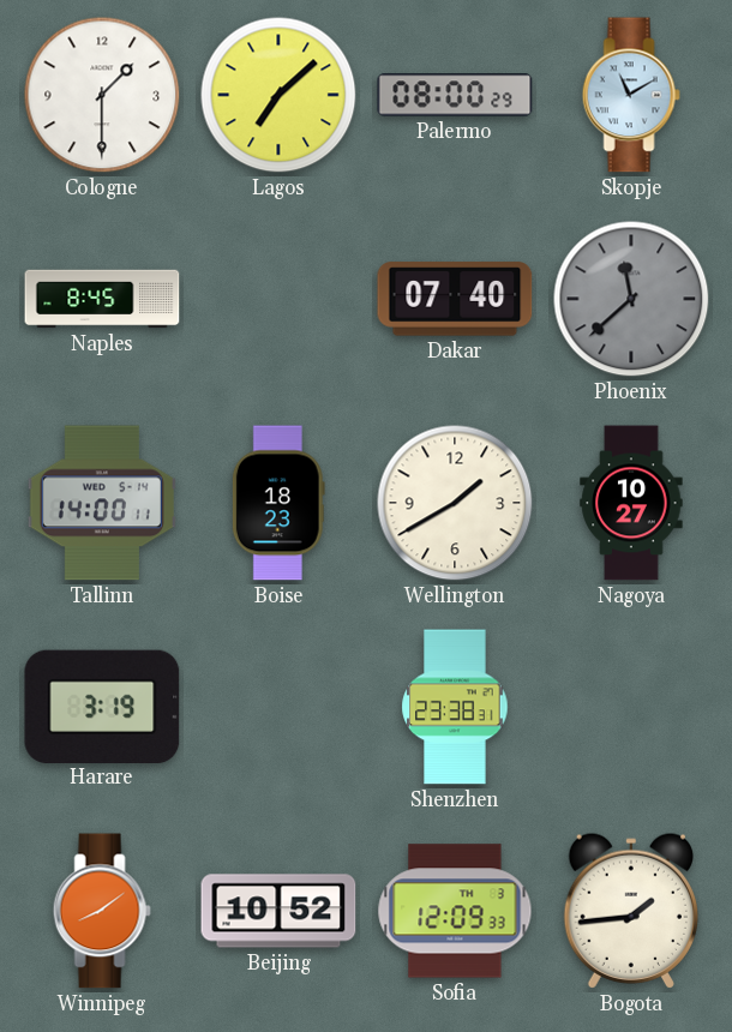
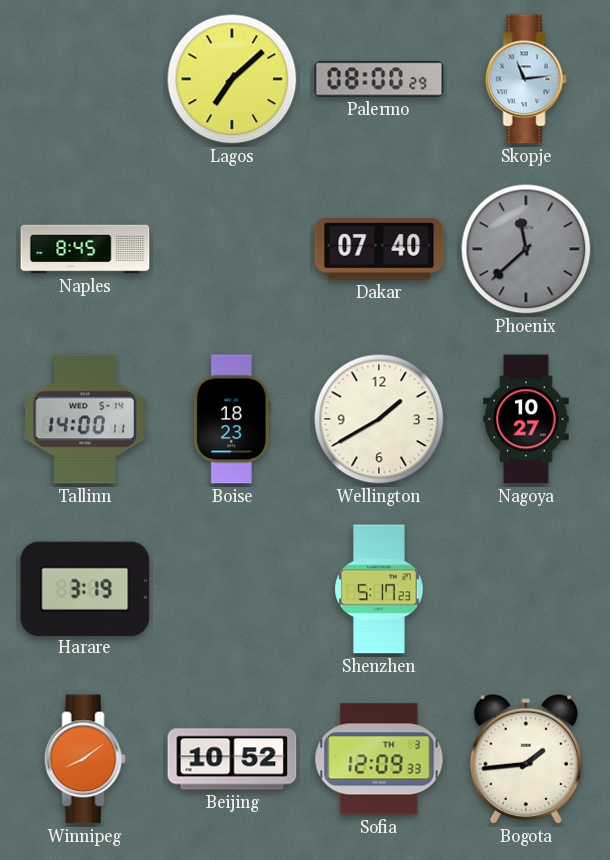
Cologne: 1:30 -> none (102, 95)
Skopje: 11:10 -> 11:14 (526, 79)
Shenzhen: 23:38 -> 5:17 (379, 589)
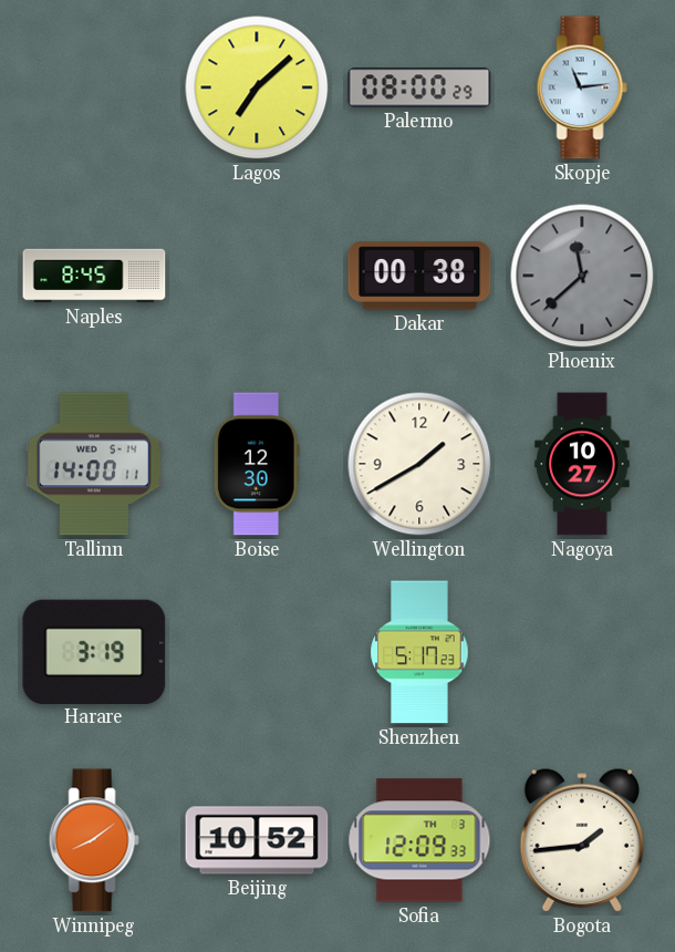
Dakar: 07:40 -> 00:38 (419, 276)
Boise: 18:23 -> 12:30 (257, 464)
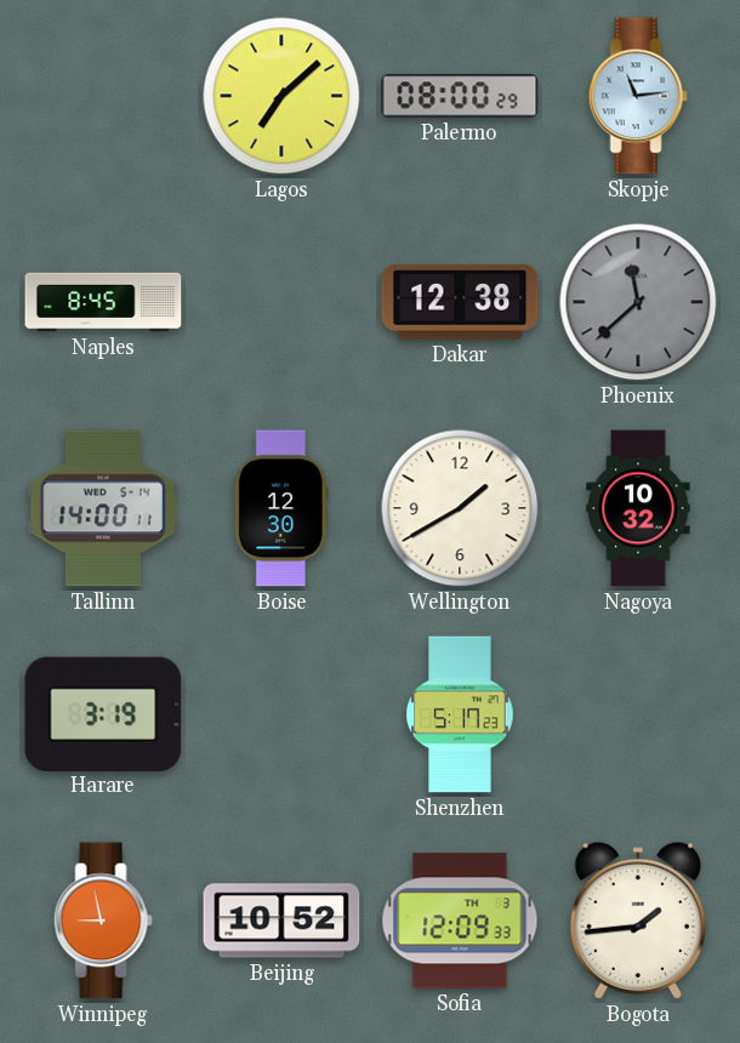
Dakar: 00:38 -> 12:38 (460, 302)
Nagoya: 10:27 -> 10:32 (638, 508)
Winnipeg: 8:09 -> 8:58 (103, 921)
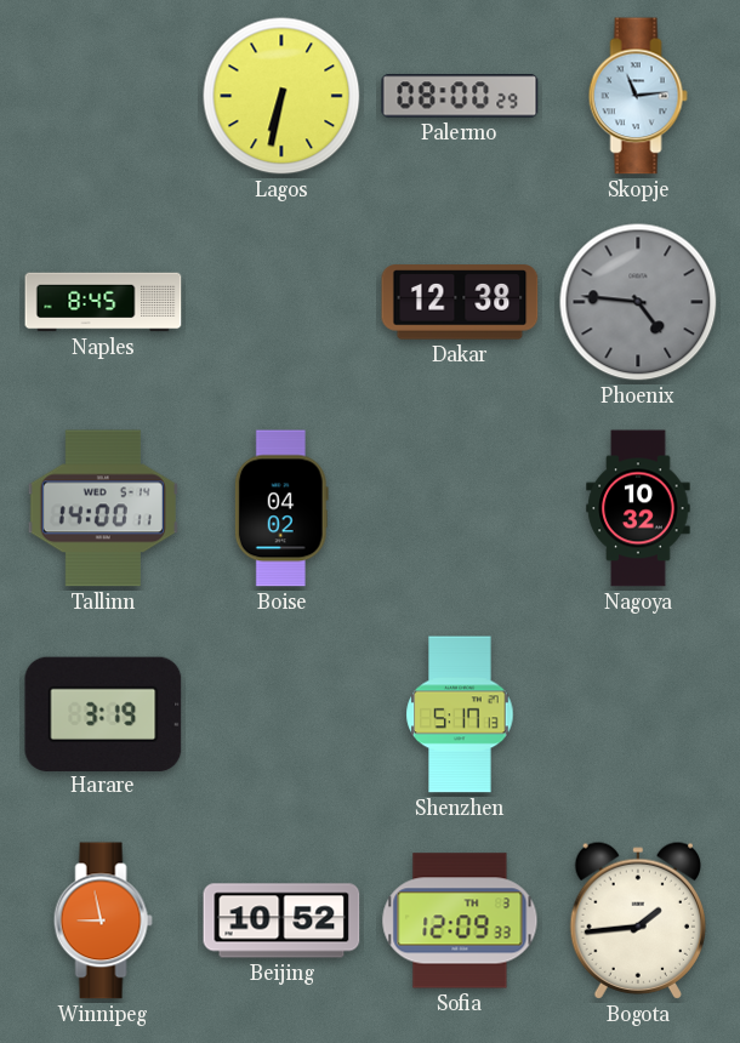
Lagos: 7:08 -> 6:32 (281, 96)
Phoenix: 11:38 -> 4:46 (638, 302)
Boise: 12:30 -> 04:02 (281, 508)
Wellington: 1:40 -> none (460, 508)
Shenzhen: 5:17:23 -> 5:17:13 (460, 714)
